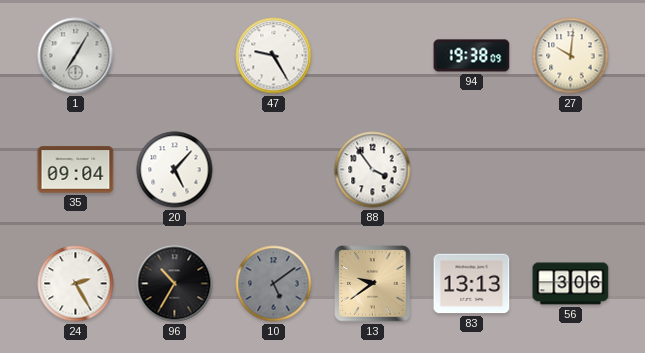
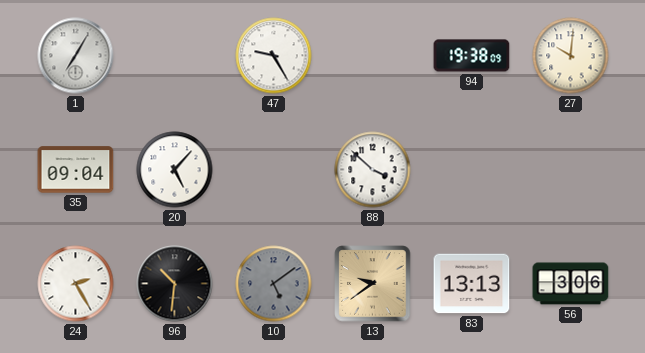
88: 3:54 -> 3:52 (373, 170)
96: 10:35 -> 10:31 (175, 284)
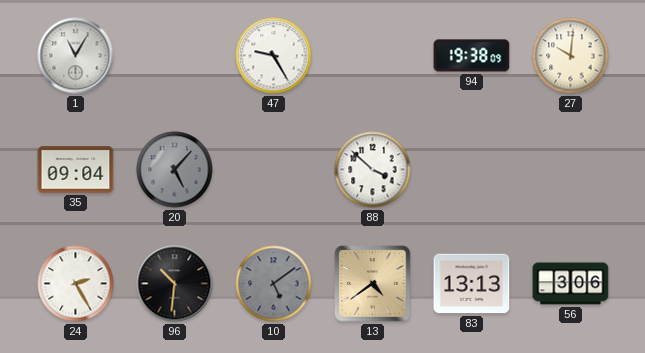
1: 7:05 -> 11:05 (76, 56)
20 dial: white -> grey (175, 170)
13: 9:39 -> 4:39 (373, 284)
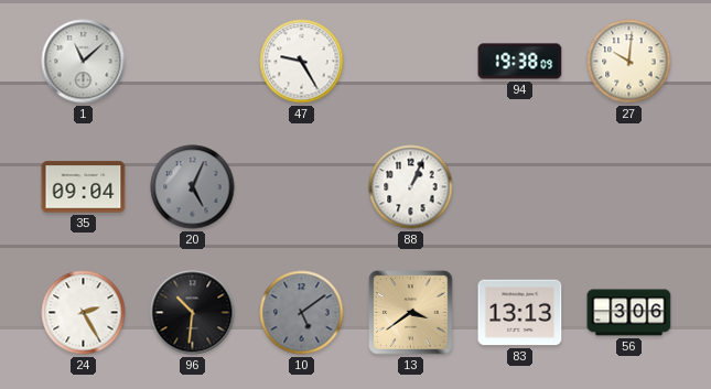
1: 11:05 -> 11:08 (84, 62)
20: 5:07 -> 5:04 (193, 187)
88: 3:52 -> 1:04 (411, 187)
13: 4:39 -> 3:39 (411, 313)
